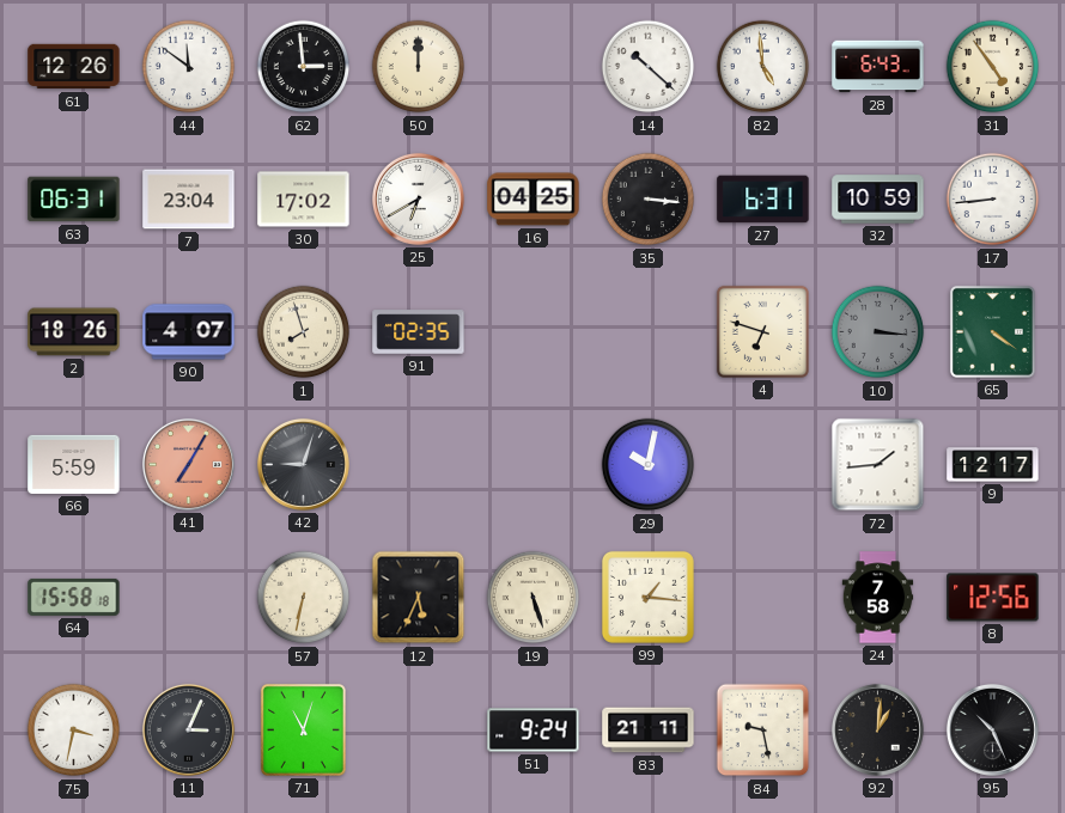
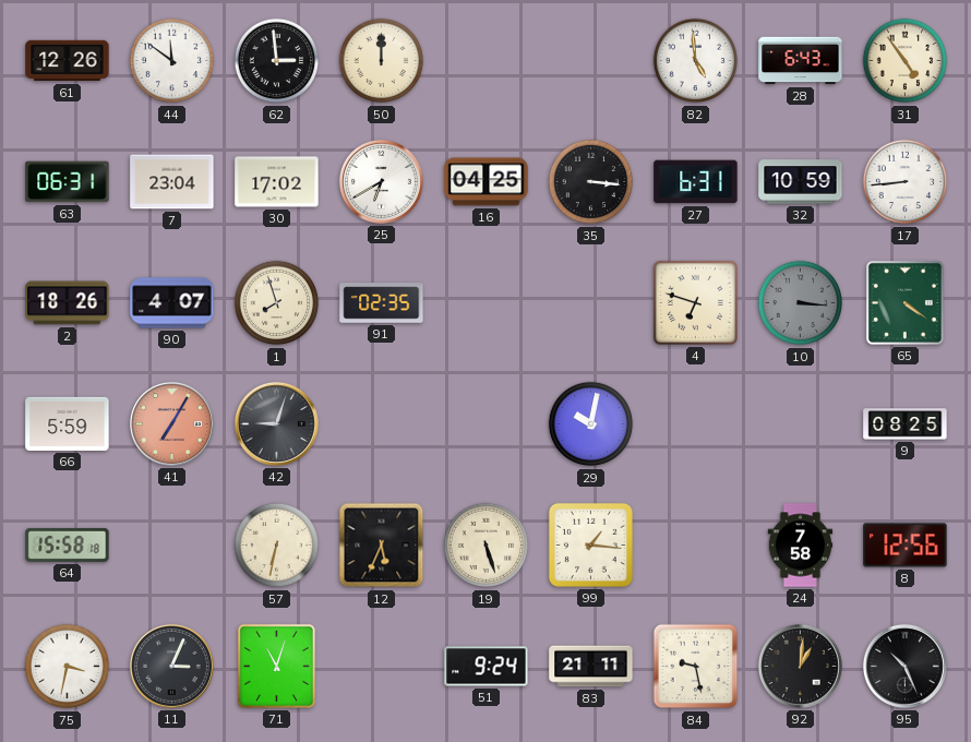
14: 10:22 -> none (649, 67)
72: 1:44 -> none (878, 465)
9: 12:17 -> 08:25 (906, 424)
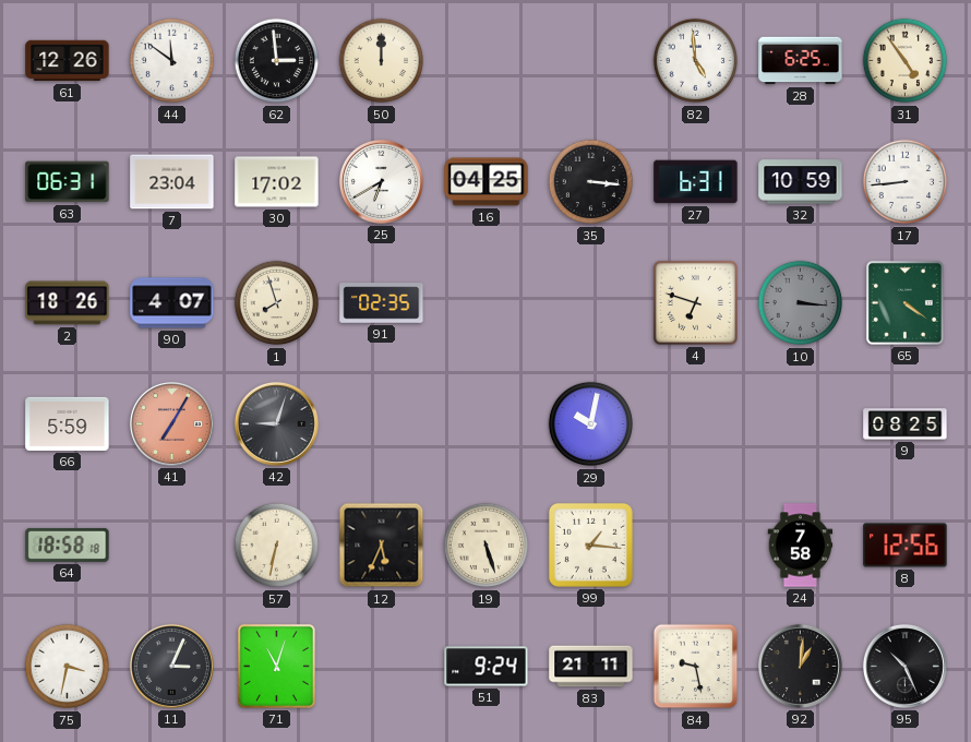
28: 6:43 -> 6:25 (801, 61)
64: 15:58 -> 18:58 (68, 544)
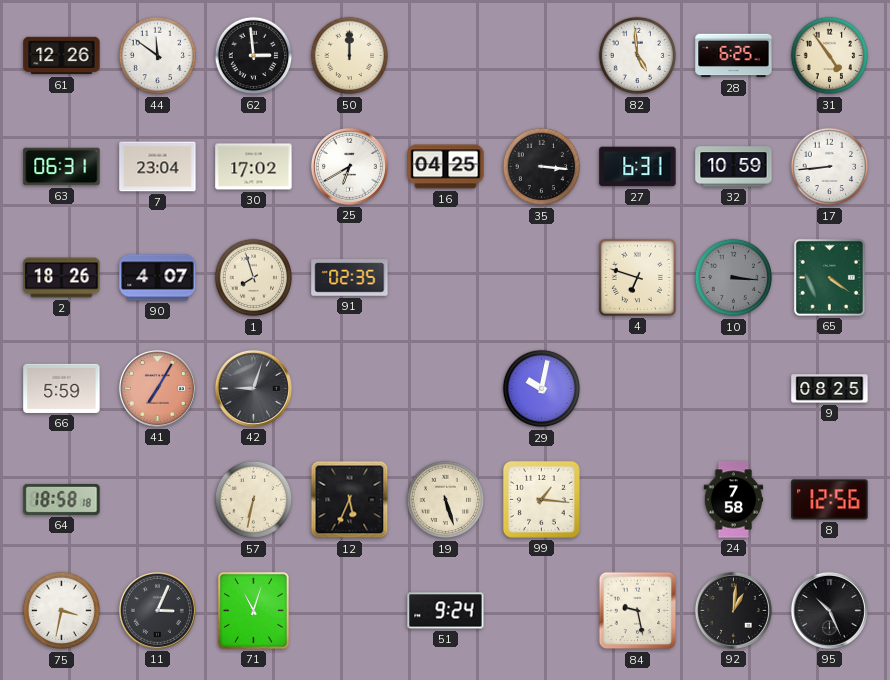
83: 21:11 -> none (591, 667)
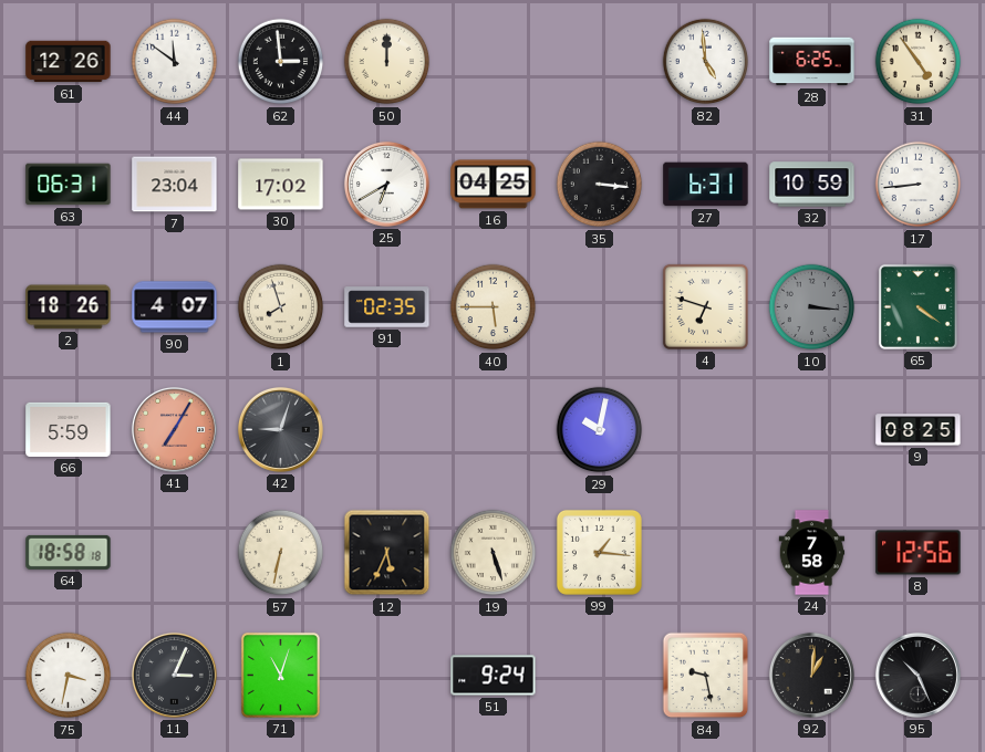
40: none -> 5:45 (494, 307)
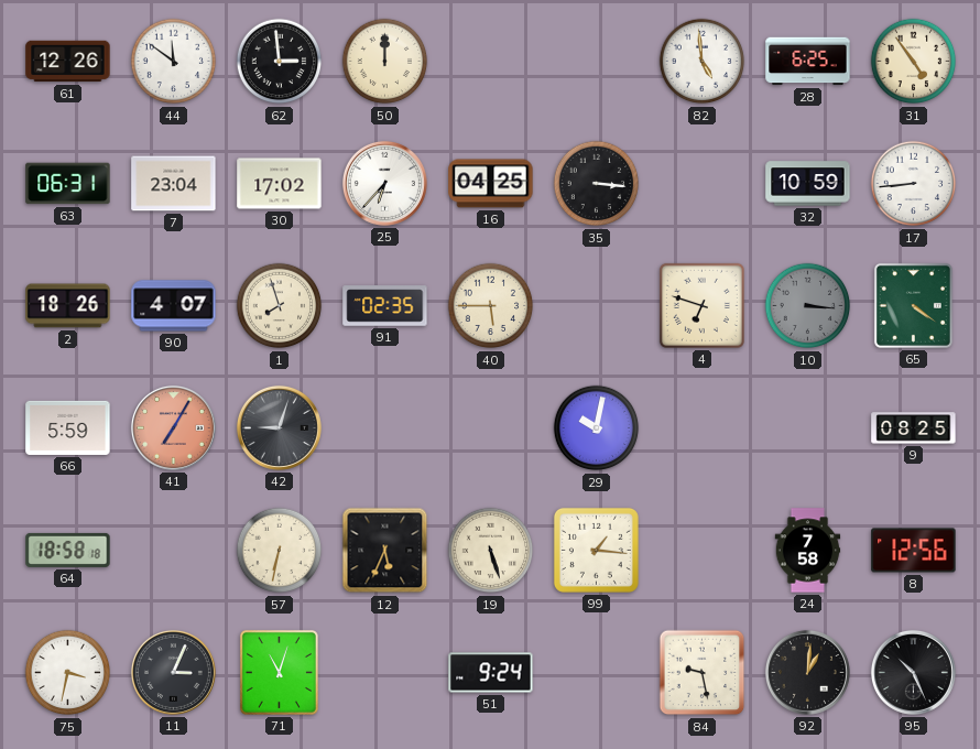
25: 6:40 -> 6:37 (384, 183)
27: 6:31 -> none (706, 185)
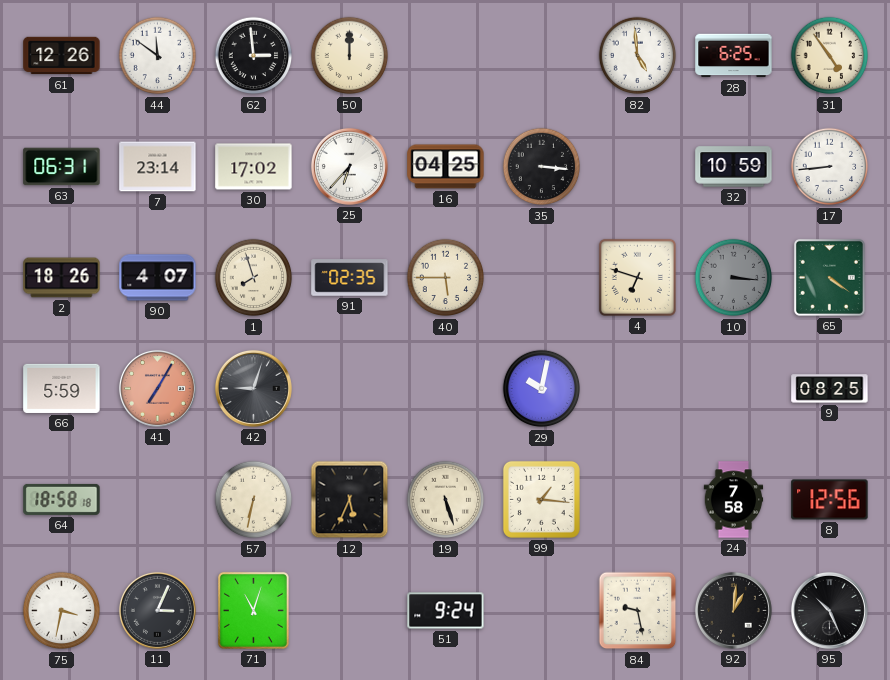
7: 23:04 -> 23:14 (158, 167)
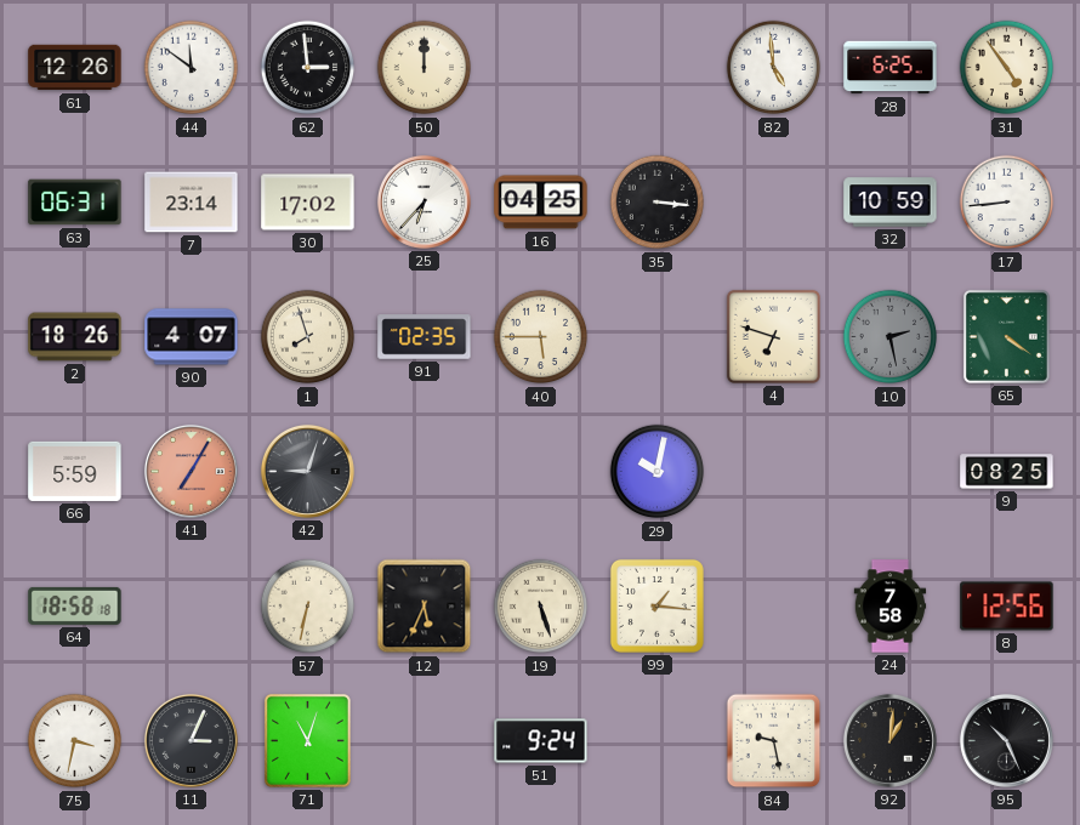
10: 3:16 -> 2:28 (891, 337)
